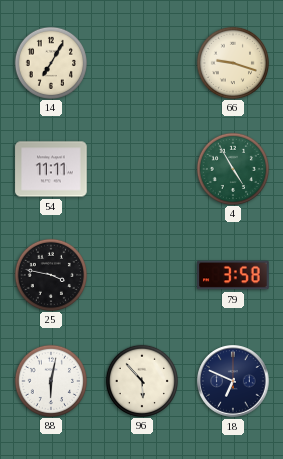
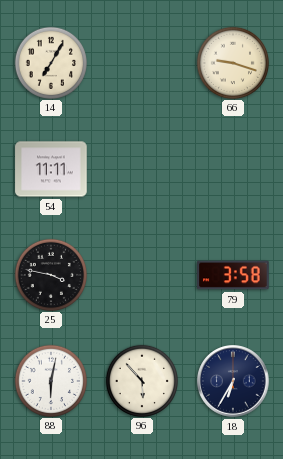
4: 4:55 -> none (232, 168)
18: 6:49 -> 6:35 (233, 381)
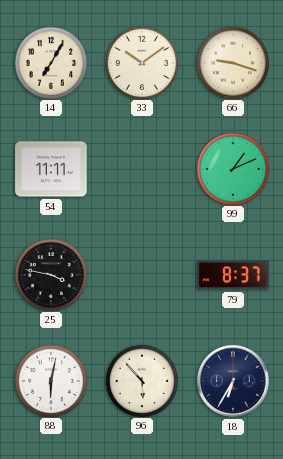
33: none -> 10:09 (141, 62)
99: none -> 1:11 (232, 168)
79: 3:58 -> 8:37 (233, 275)
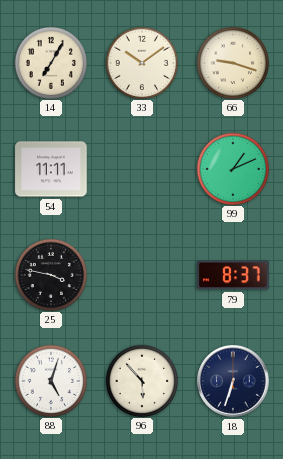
88: 6:02 -> 5:03 (50, 380)
18: 6:35 -> 6:33 (233, 381)
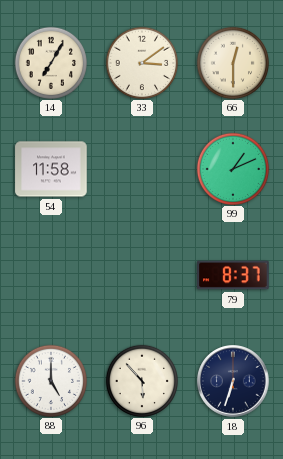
33: 10:09 -> 3:09 (141, 62)
66: 9:18 -> 12:30 (232, 62)
54: 11:11 -> 11:58 (51, 169)
25: 3:47 -> none (50, 274)
88: 5:03 -> 5:00 (50, 380)
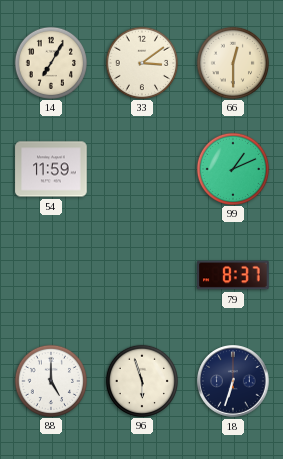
54: 11:58 -> 11:59 (51, 169)
96: 5:53 -> 5:57 (141, 380)
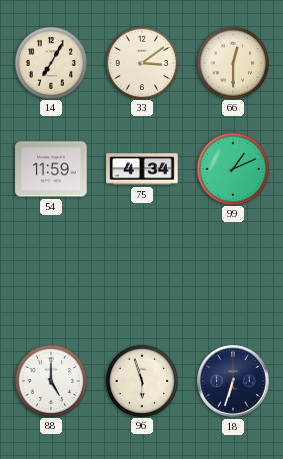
75: none -> 4:34 (142, 169)
79: 8:37 -> none (233, 275)
